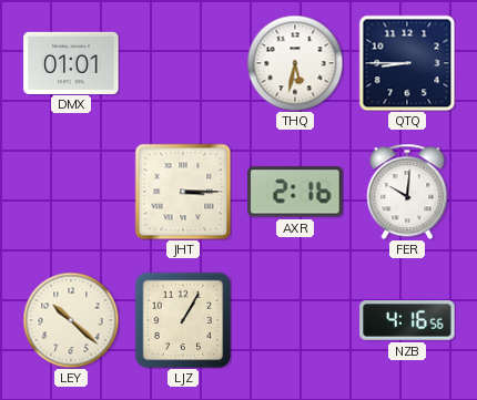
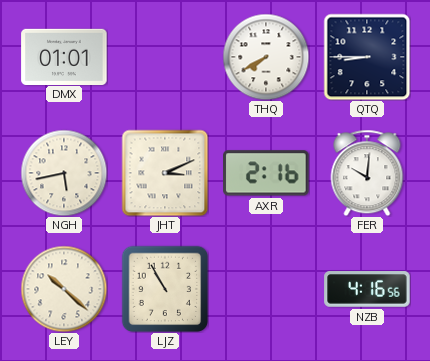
THQ: 5:32 -> 7:40 (266, 57)
NGH: none -> 5:43 (64, 173)
JHT: 3:15 -> 3:11 (165, 173)
LJZ: 1:05 -> 10:55 (165, 289)
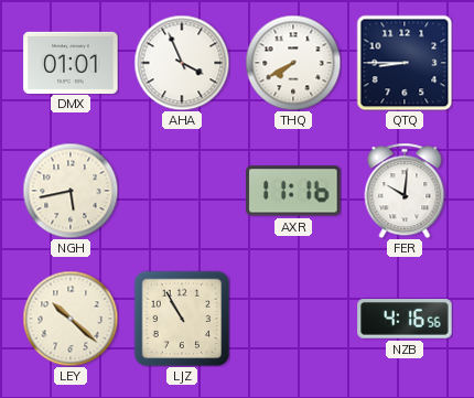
AHA: none -> 3:56 (182, 63)
JHT: 3:11 -> none (165, 173)
AXR: 2:16 -> 11:16 (293, 191)
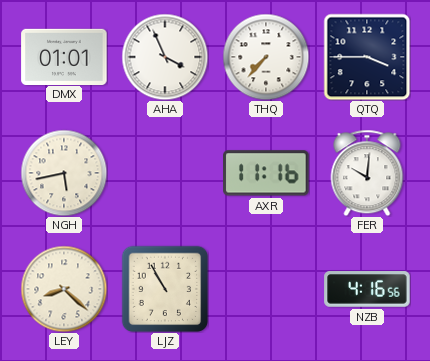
THQ: 7:40 -> 7:37 (266, 57)
QTQ: 8:45 -> 3:45 (367, 57)
LEY: 10:22 -> 8:22 (64, 289)
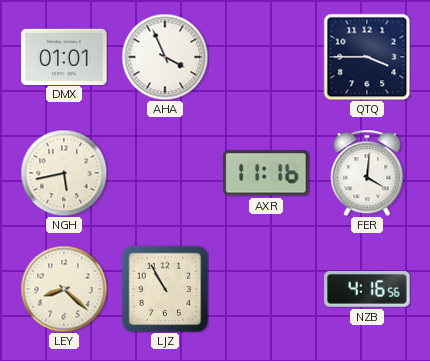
THQ: 7:37 -> none (266, 57)
FER: 10:01 -> 4:01 (367, 173)
